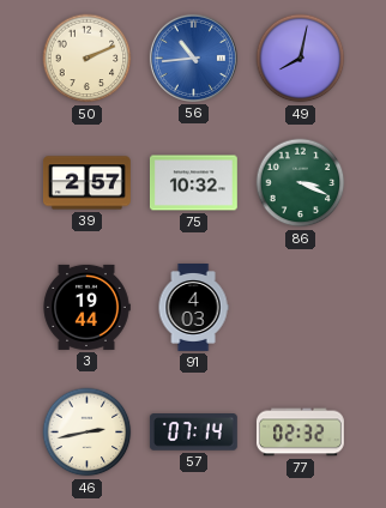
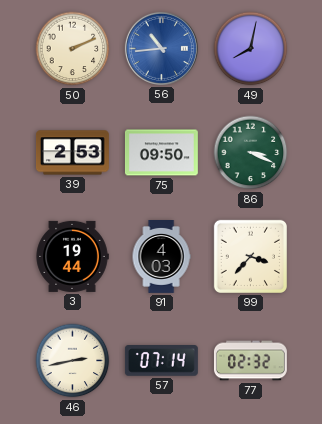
39: 2:57 -> 2:53 (72, 153)
75: 10:32 -> 09:50 (161, 153)
99: none -> 3:37 (250, 256)
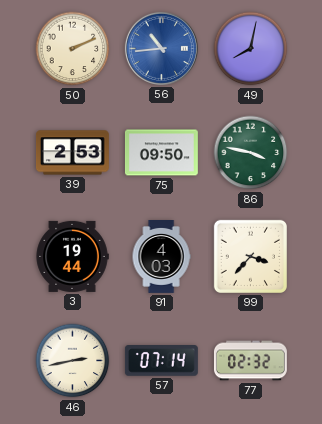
86: 3:19 -> 3:47 (251, 153)
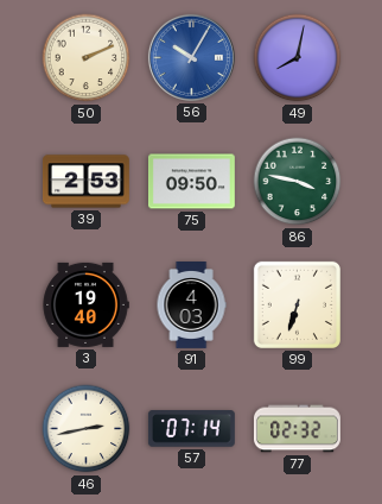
56: 10:44 -> 10:05 (191, 57)
3: 19:44 -> 19:40 (85, 304)
99: 3:37 -> 6:33 (297, 304)
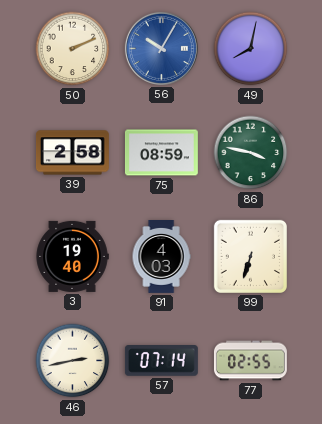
39: 2:53 -> 2:58 (72, 153)
75: 09:50 -> 08:59 (161, 153)
77: 02:32 -> 02:55 (251, 361)
